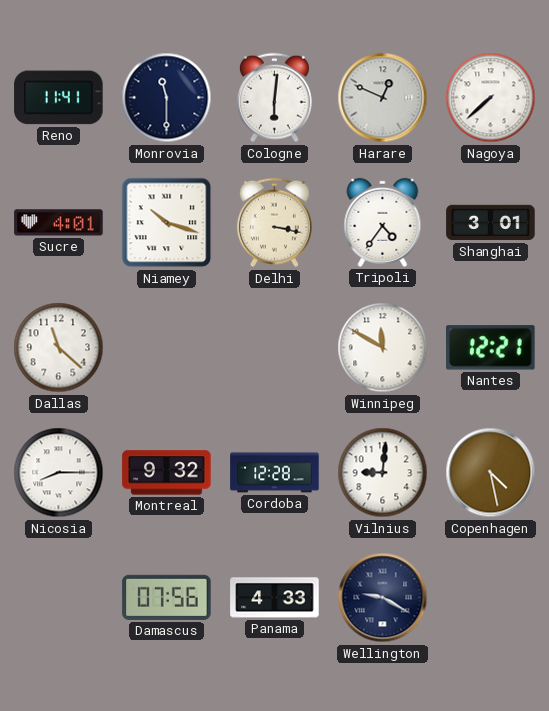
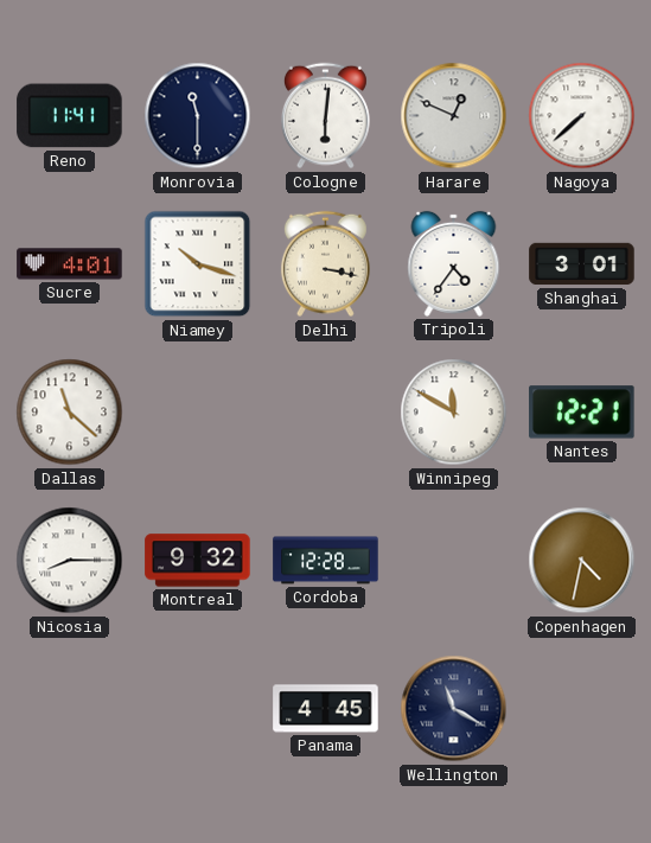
Vilnius: 9:01 -> none (383, 473)
Copenhagen: 4:28 -> 4:32 (582, 561)
Damascus: 07:56 -> none (167, 597)
Panama: 4:33 -> 4:45 (326, 709)
Wellington: 9:20 -> 11:20 (454, 709)
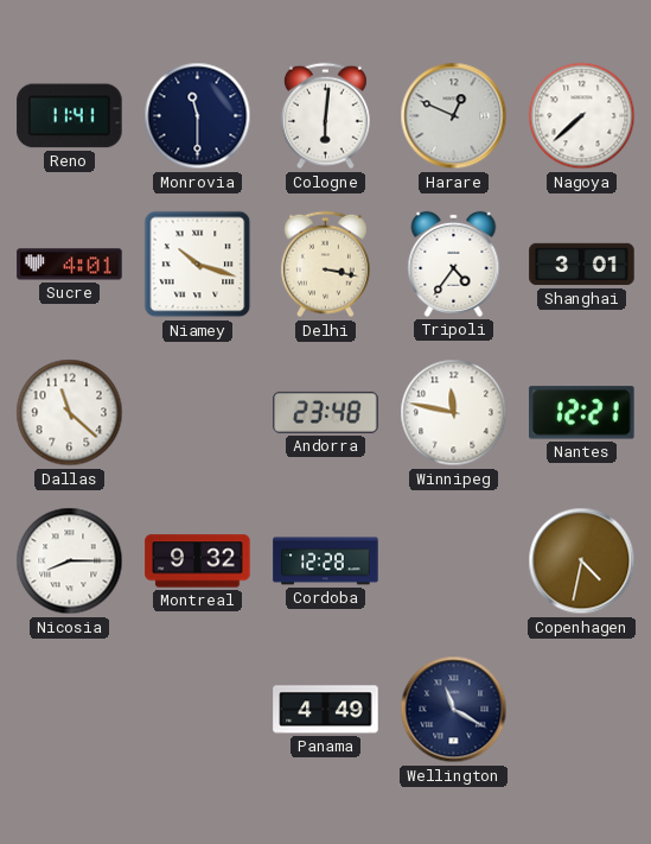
Andorra: none -> 23:48 (326, 412)
Winnipeg: 11:50 -> 11:47 (454, 413)
Panama: 4:45 -> 4:49 (326, 710)
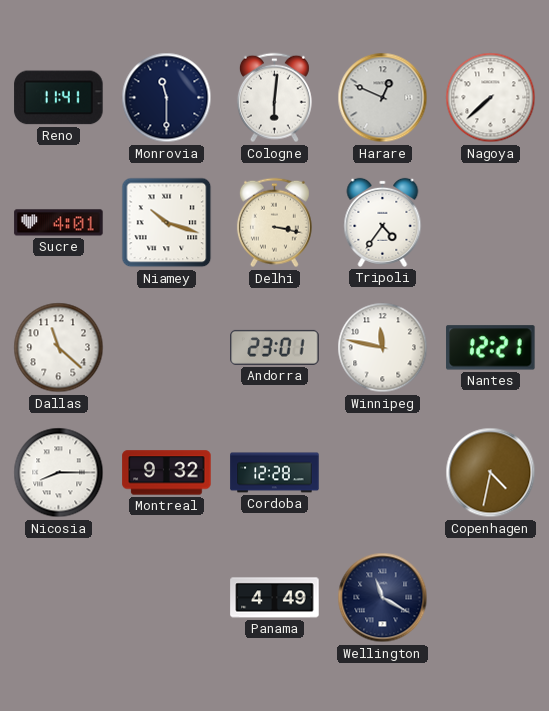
Shanghai: 3:01 -> none (582, 265)
Andorra: 23:48 -> 23:01 (275, 347)
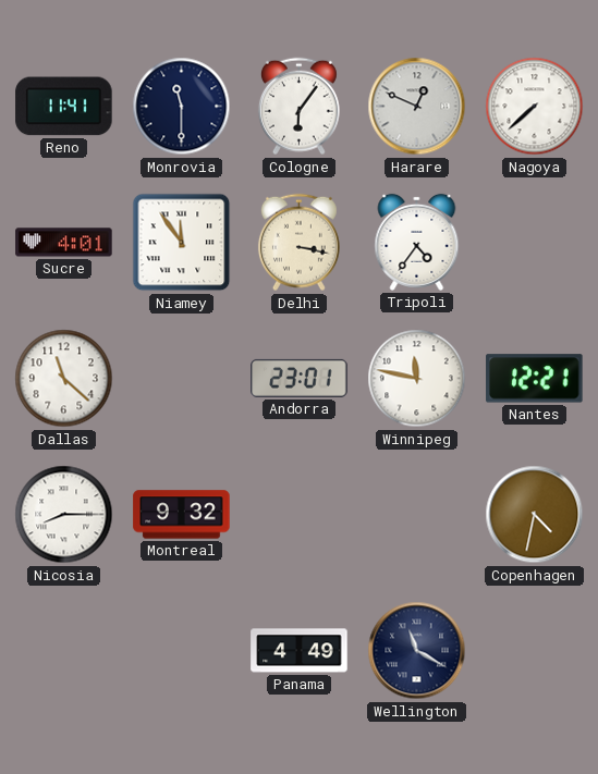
Cologne: 6:01 -> 6:06 (298, 107)
Niamey: 10:18 -> 11:54 (182, 243)
Cordoba: 12:28 -> none (275, 473)
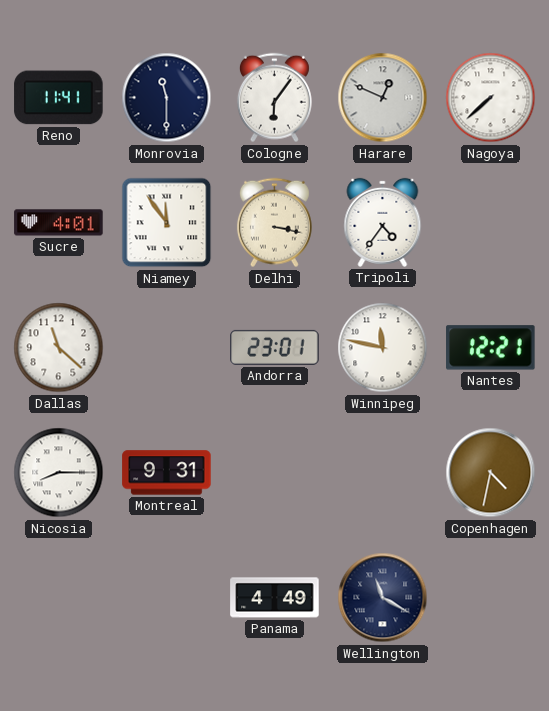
Montreal: 9:32 -> 9:31 (167, 473)
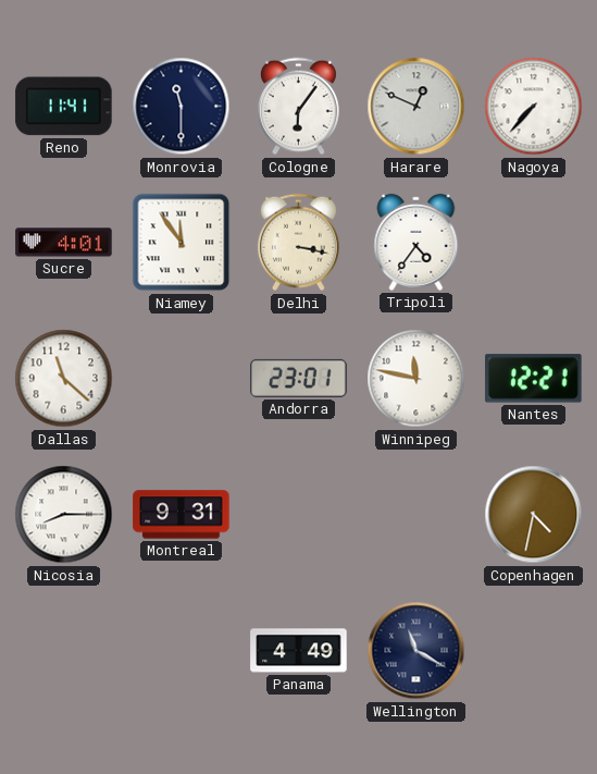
Nagoya: 7:38 -> 7:37 (534, 107)
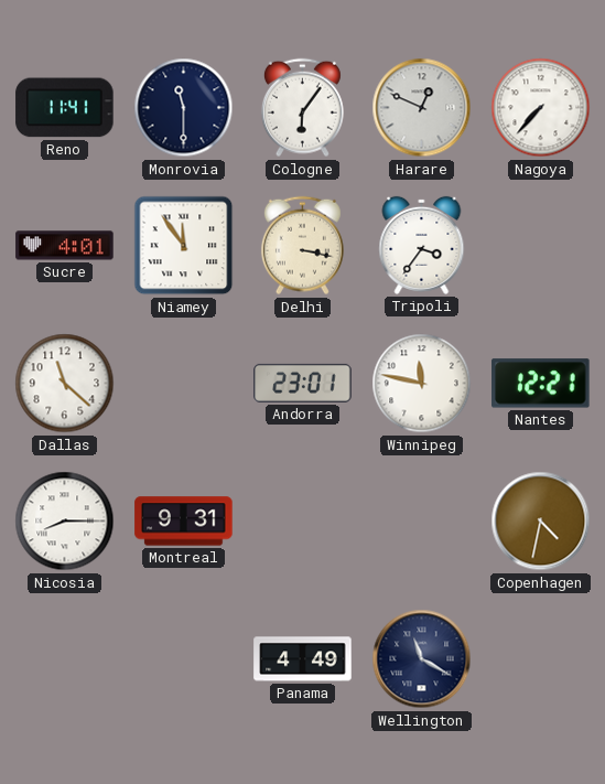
Tripoli: 4:36 -> 3:36 (422, 245)
